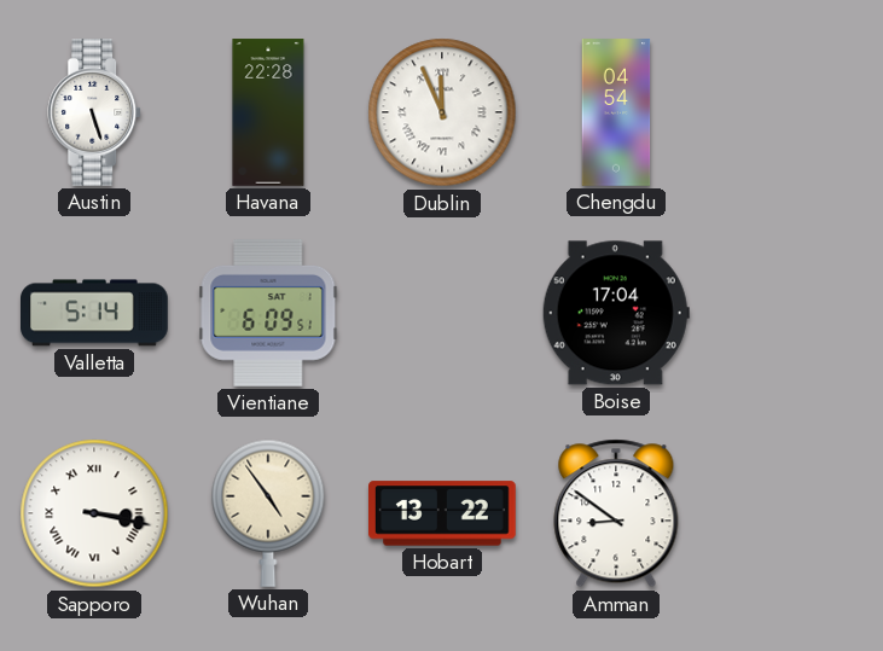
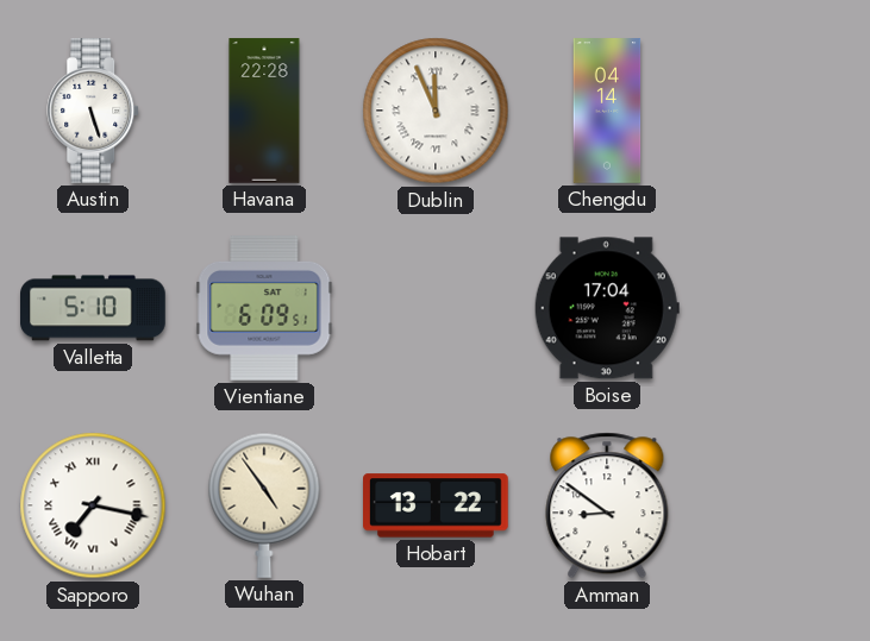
Chengdu: 04:54 -> 04:14 (607, 111)
Valletta: 5:14 -> 5:10 (94, 308)
Sapporo: 3:17 -> 7:17 (93, 505)
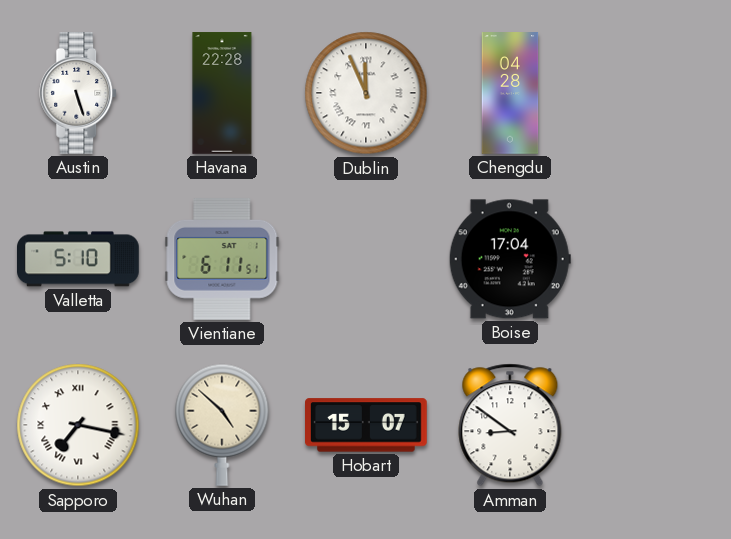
Chengdu: 04:14 -> 04:28 (510, 93)
Vientiane: 6:09 -> 6:11 (222, 259)
Wuhan: 4:54 -> 4:52 (222, 425)
Hobart: 13:22 -> 15:07 (367, 425)
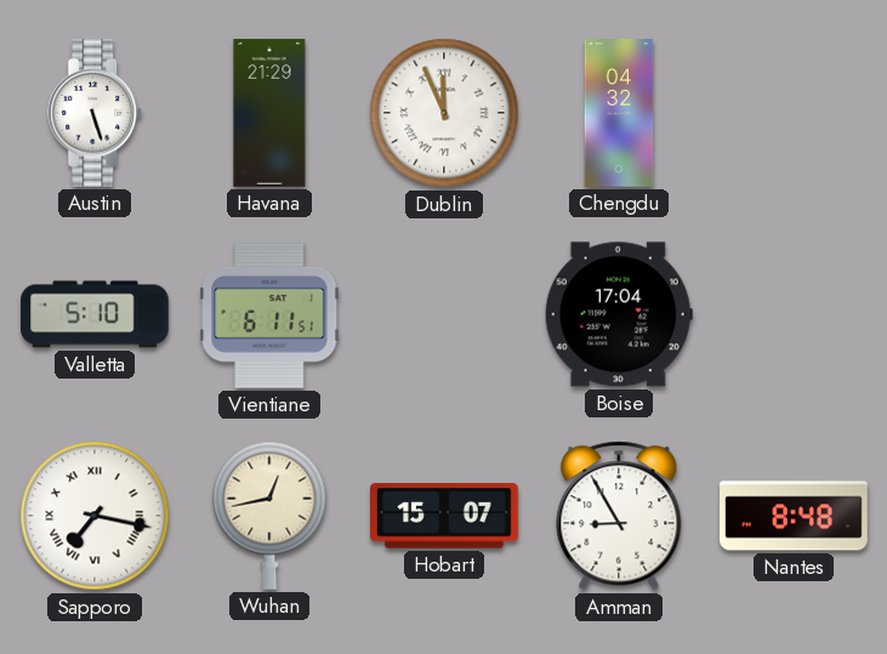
Havana: 22:28 -> 21:29 (269, 113)
Chengdu: 04:28 -> 04:32 (619, 113)
Wuhan: 4:52 -> 12:43 (269, 516)
Amman: 8:51 -> 8:55 (619, 516)
Nantes: none -> 8:48 (794, 516)
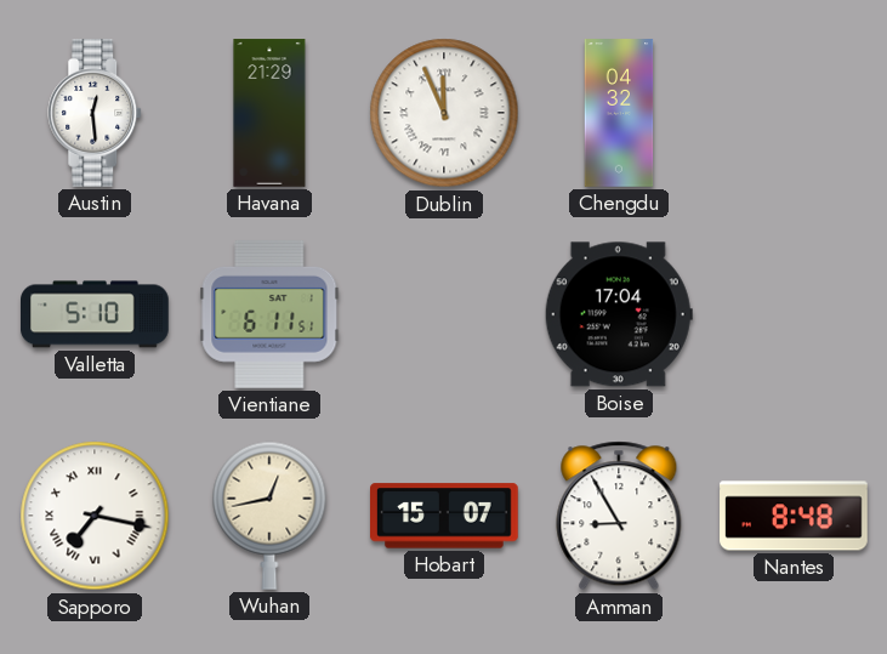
Austin: 5:27 -> 12:29 (96, 114)
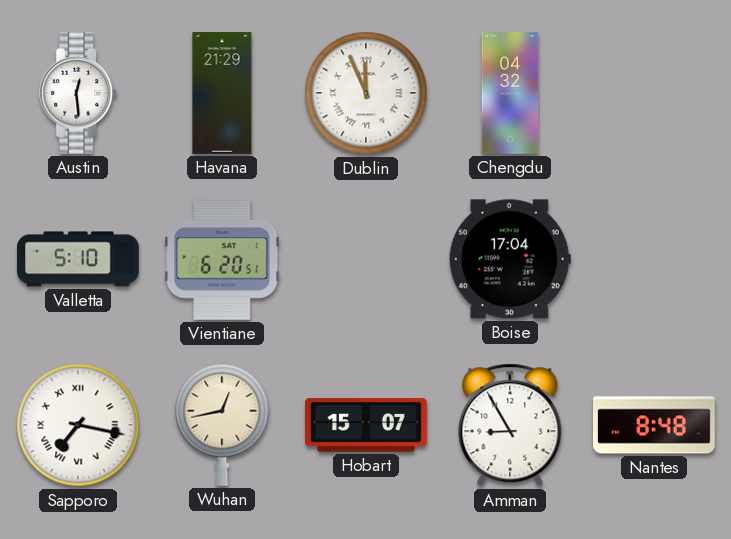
Vientiane: 6:11 -> 6:20 (222, 259)
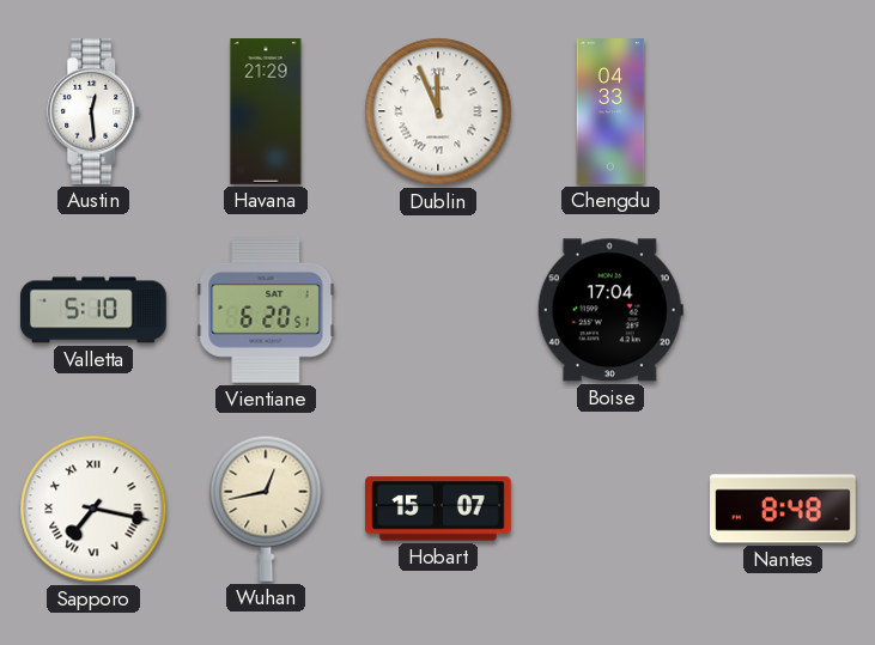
Chengdu: 04:32 -> 04:33 (610, 111)
Amman: 8:55 -> none (510, 425)
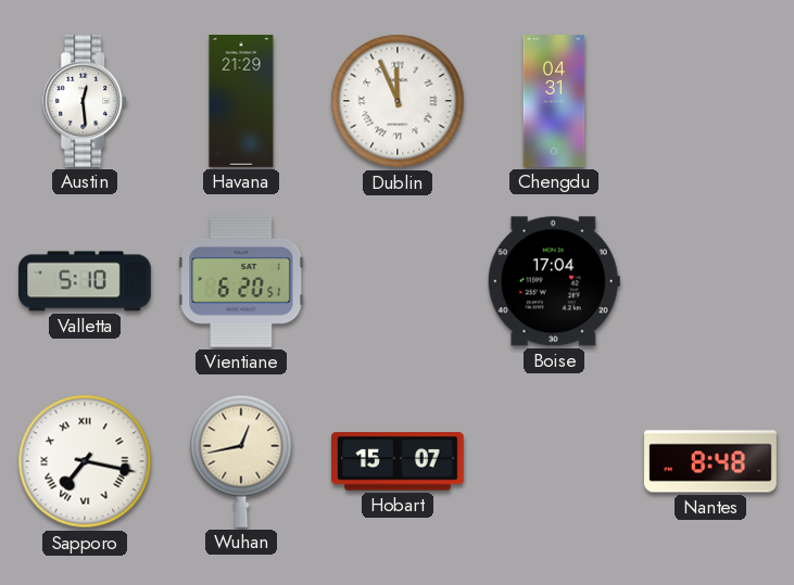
Chengdu: 04:33 -> 04:31 (554, 101)
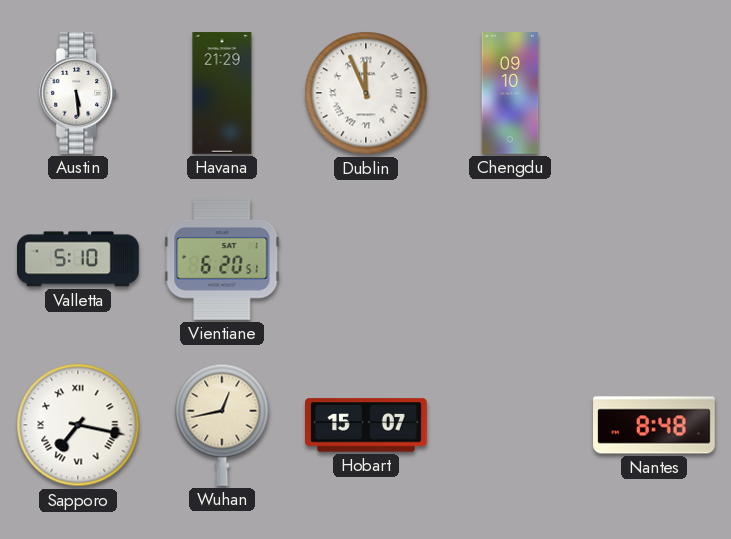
Austin: 12:29 -> 5:29 (79, 94)
Chengdu: 04:31 -> 09:10 (510, 93)
Boise: 17:04 -> none (554, 281)
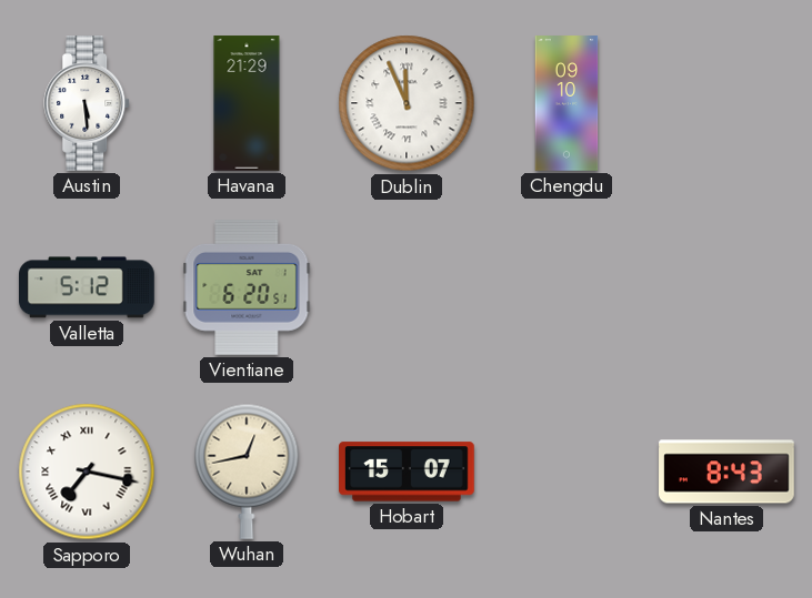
Valletta: 5:10 -> 5:12 (88, 287)
Nantes: 8:48 -> 8:43 (726, 472)
